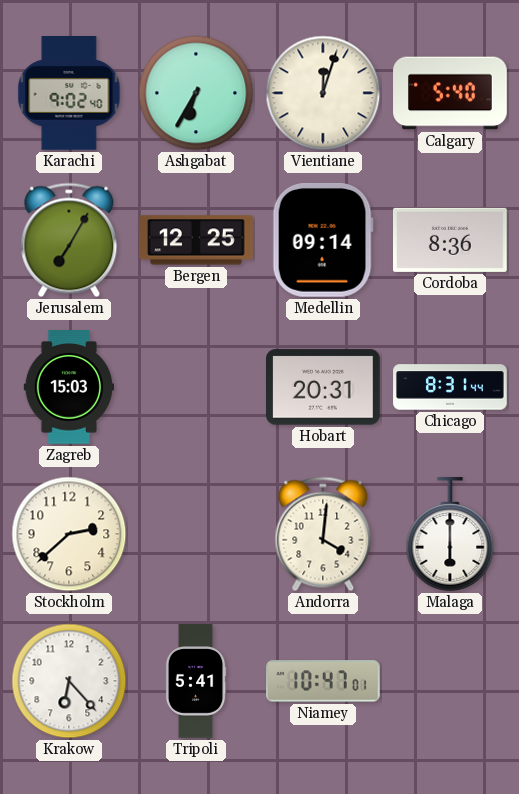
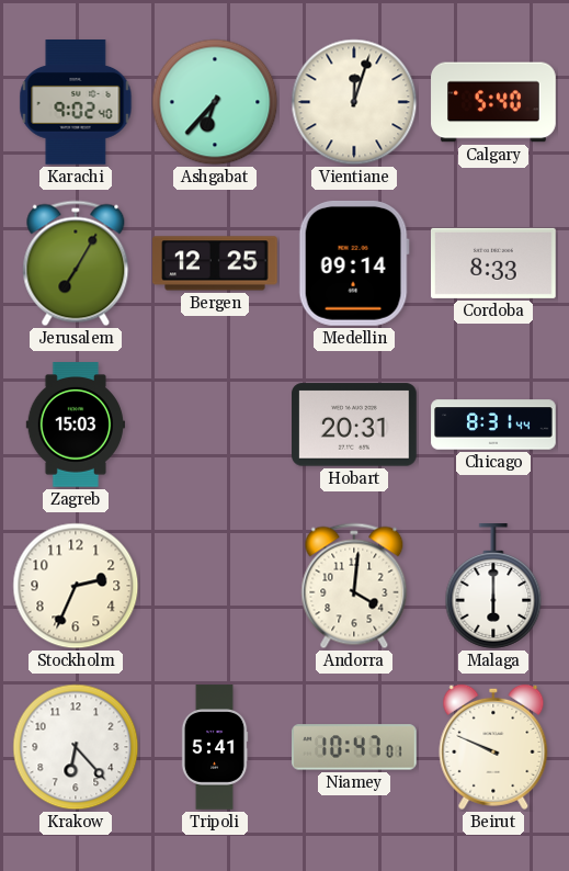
Ashgabat: 6:35 -> 6:37 (215, 102)
Cordoba: 8:36 -> 8:33 (494, 263)
Stockholm: 2:38 -> 2:34 (76, 586)
Beirut: none -> 9:49 (493, 747)
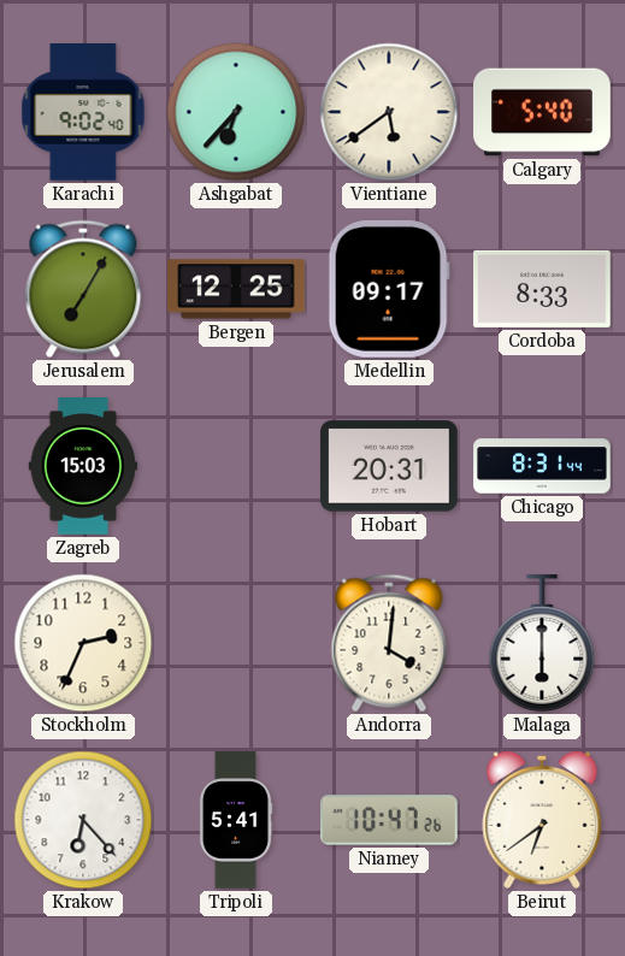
Vientiane: 12:03 -> 5:39 (389, 112)
Medellin: 09:14 -> 09:17 (389, 289)
Niamey: 10:47:01 -> 10:47:26 (390, 820)
Beirut: 9:49 -> 6:39 (542, 820)
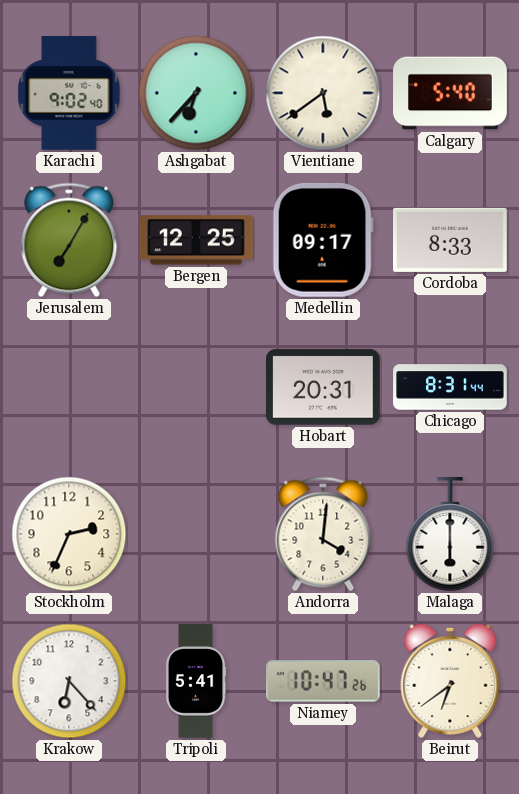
Zagreb: 15:03 -> none (82, 466)
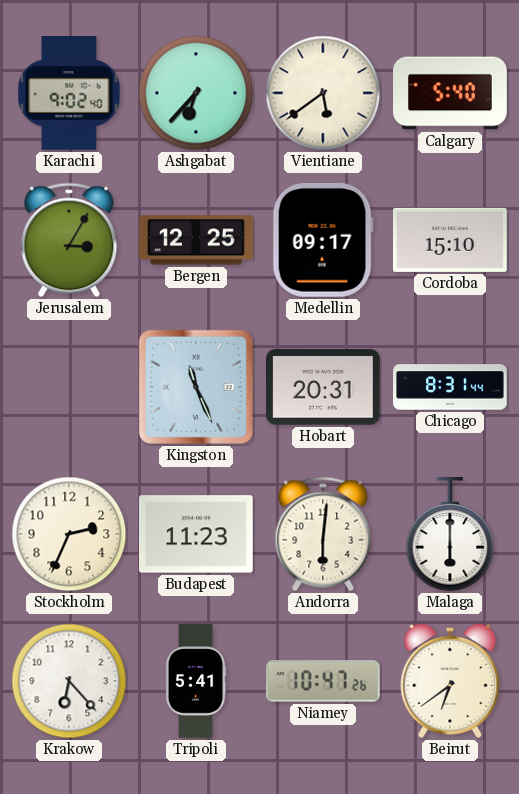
Jerusalem: 7:05 -> 3:05 (69, 240)
Cordoba: 8:33 -> 15:10 (451, 240)
Kingston: none -> 11:26 (196, 387)
Budapest: none -> 11:23 (197, 534)
Andorra: 4:01 -> 6:01 (323, 534)
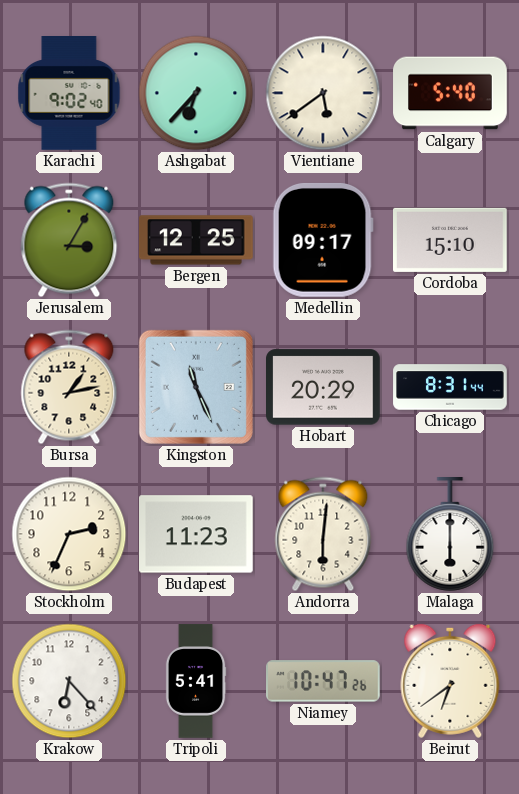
Bursa: none -> 1:13 (69, 387)
Hobart: 20:31 -> 20:29 (324, 387)
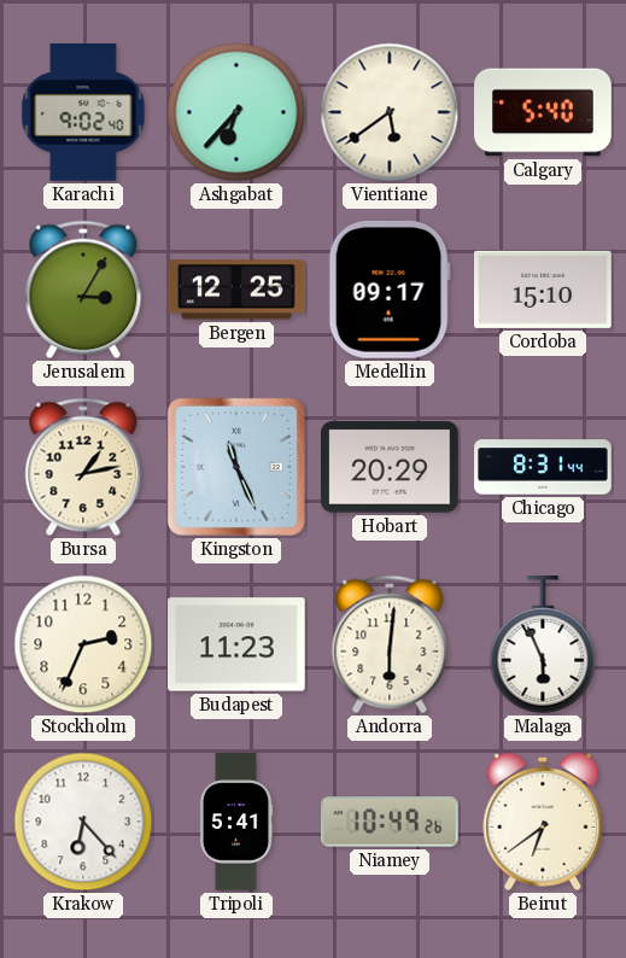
Malaga: 6:00 -> 5:56 (543, 646)
Niamey: 10:47 -> 10:49 (391, 822)
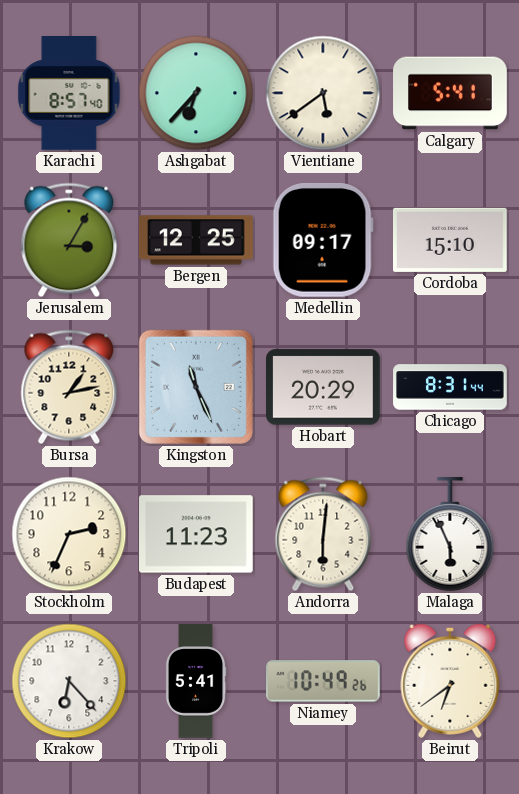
Karachi: 9:02 -> 8:57 (69, 93)
Calgary: 5:40 -> 5:41 (450, 93)
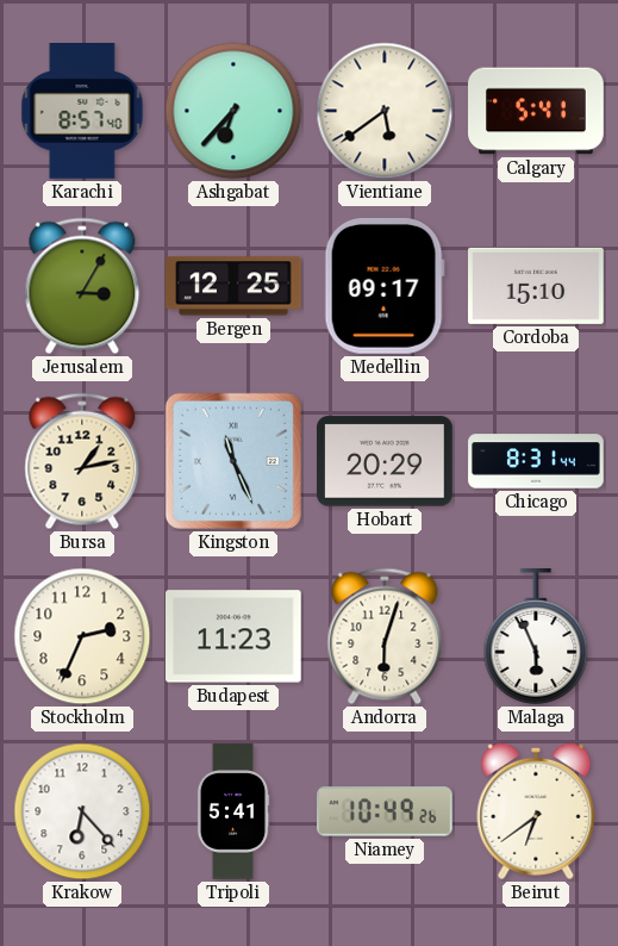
Andorra: 6:01 -> 6:03 (385, 636)
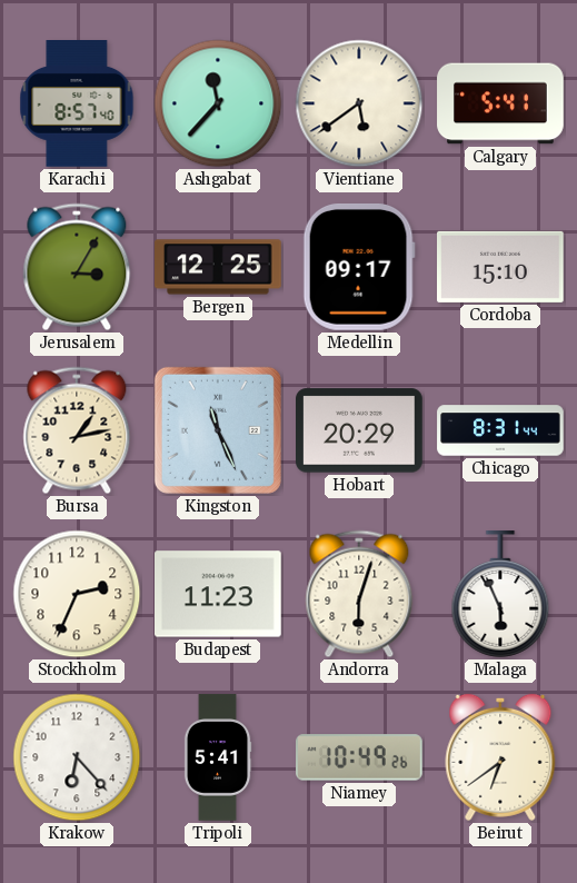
Ashgabat: 6:37 -> 11:37 (218, 103)
